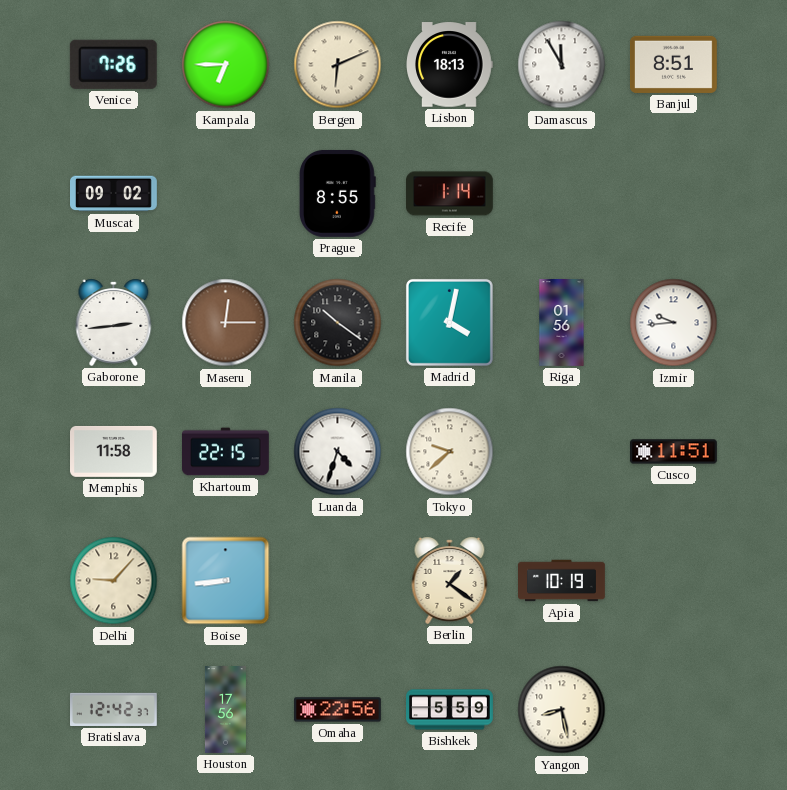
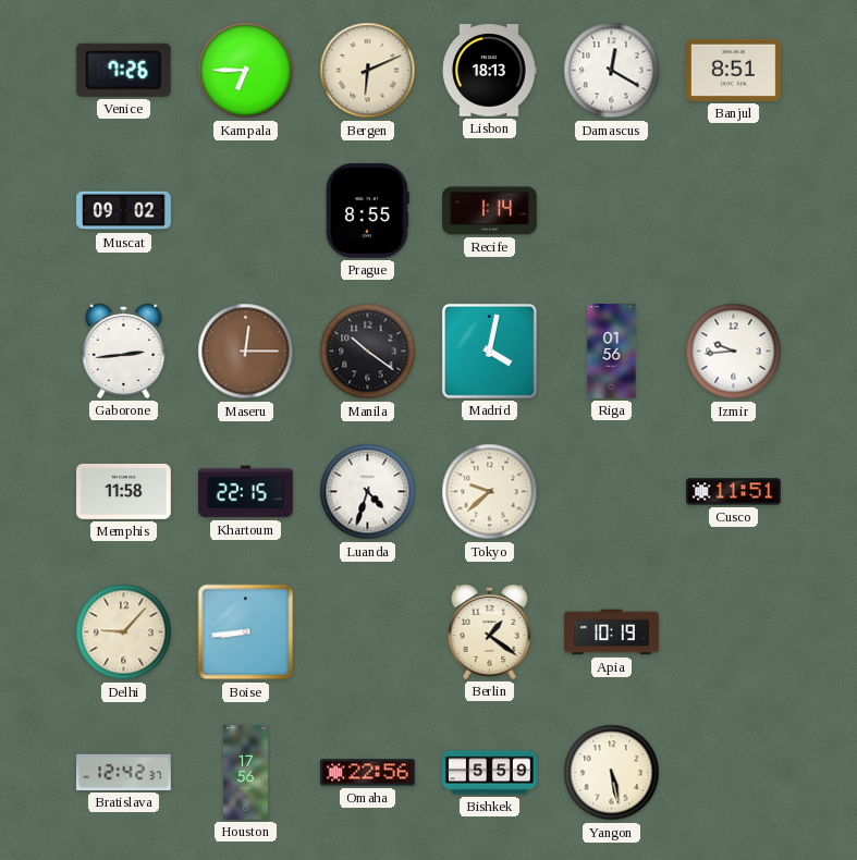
Damascus: 11:55 -> 12:20 (612, 71)
Yangon: 8:28 -> 5:28 (612, 773)
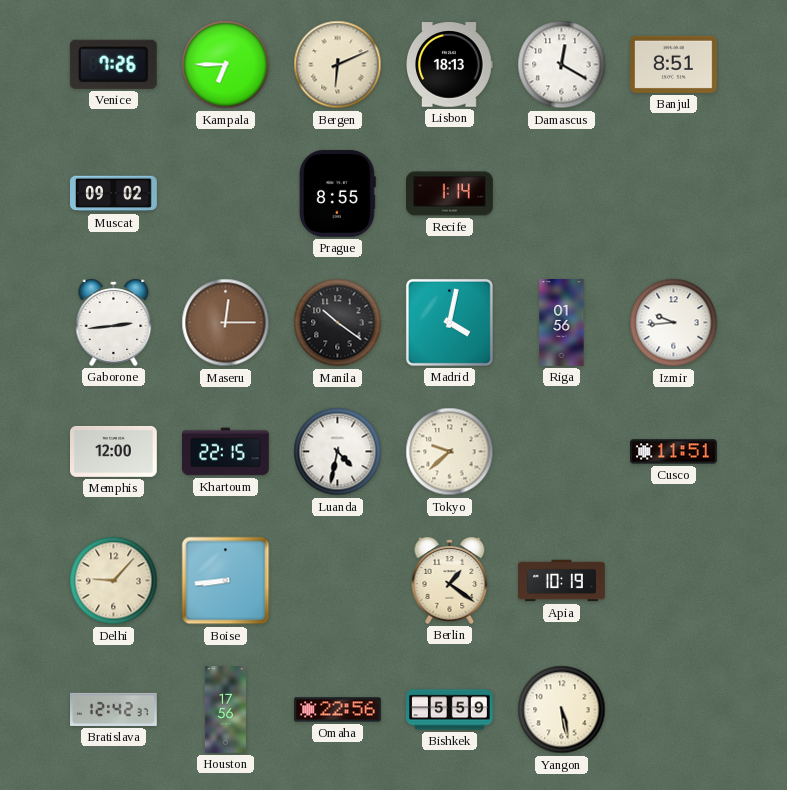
Memphis: 11:58 -> 12:00 (114, 451)
Luanda: 4:33 -> 4:32 (338, 452)
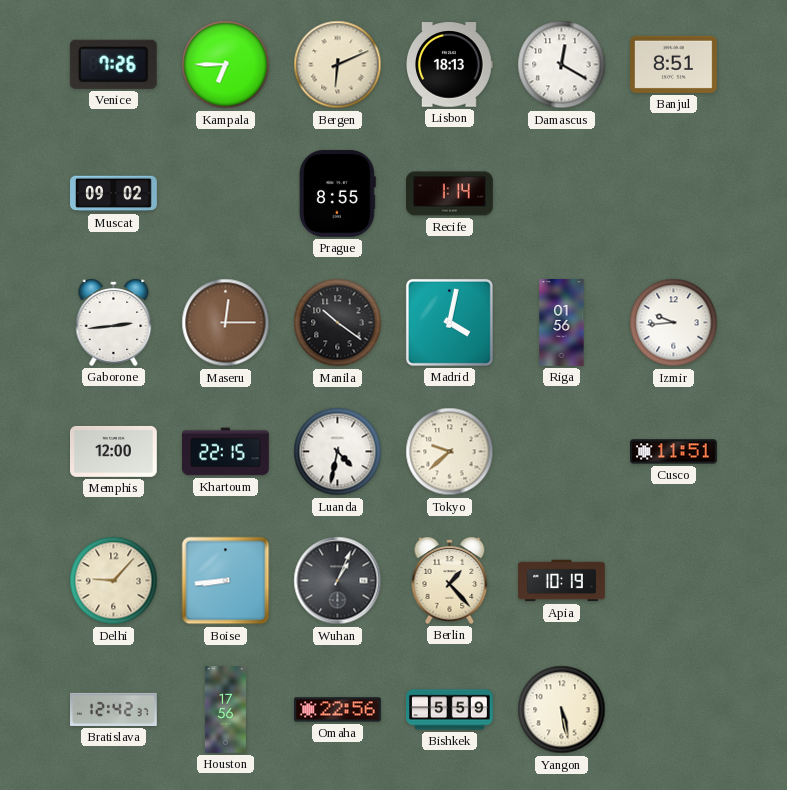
Wuhan: none -> 1:04 (338, 581)
Berlin: 1:21 -> 1:23 (450, 580)
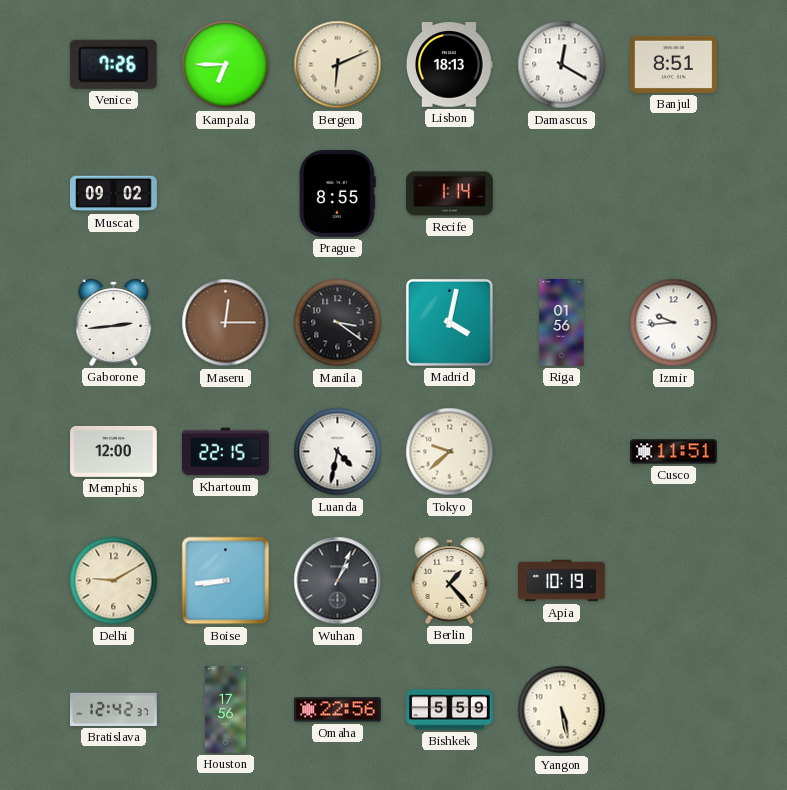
Manila: 10:21 -> 3:21 (338, 323)
Delhi: 9:07 -> 9:10 (114, 581)
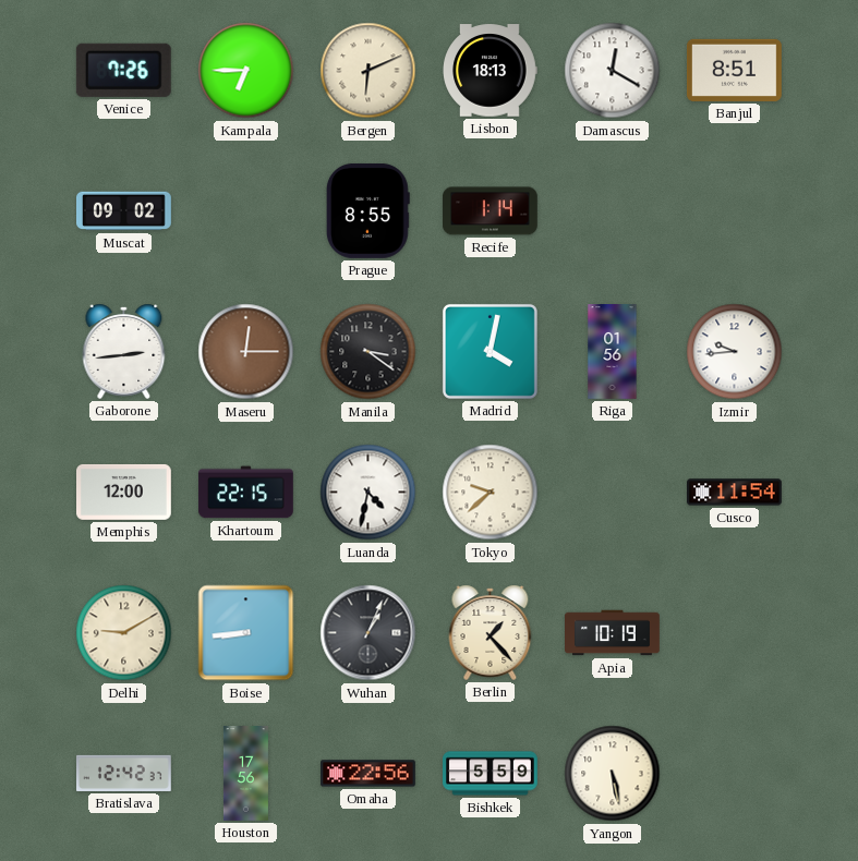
Cusco: 11:51 -> 11:54 (735, 493)
